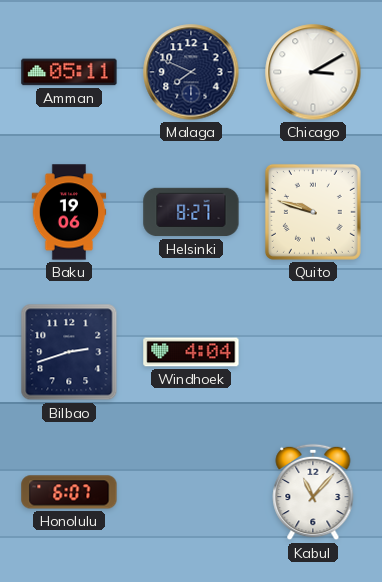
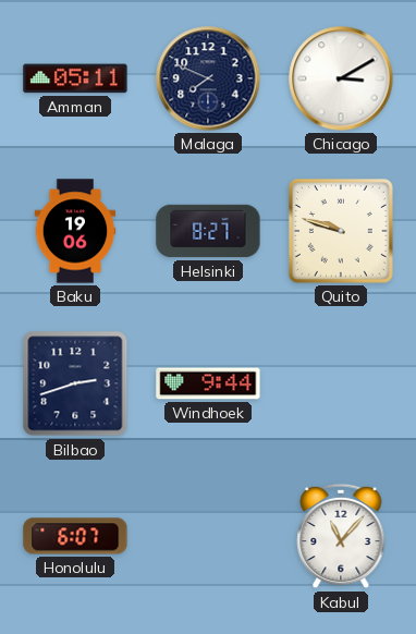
Windhoek: 4:04 -> 9:44 (208, 383)
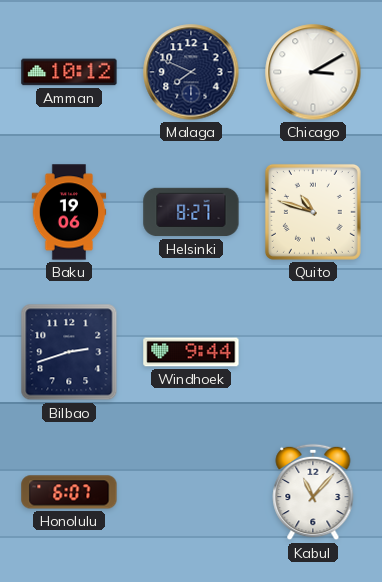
Amman: 05:11 -> 10:12 (69, 72)
Quito: 9:48 -> 10:48 (313, 212)
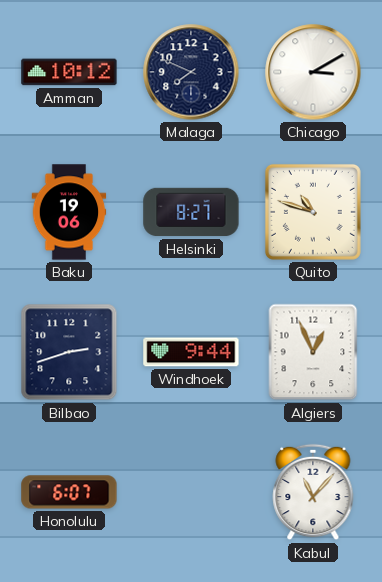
Algiers: none -> 12:56 (313, 352)
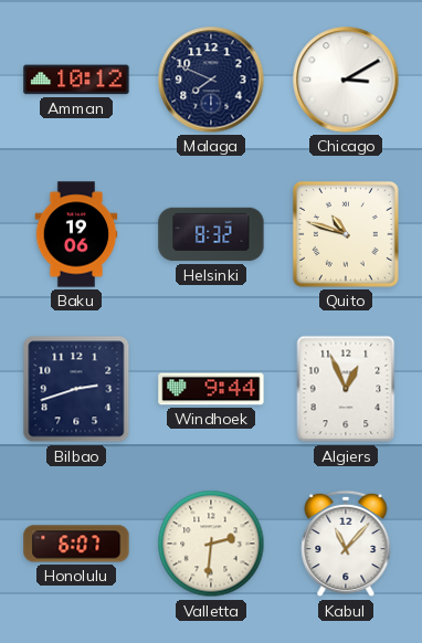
Helsinki: 8:27 -> 8:32 (211, 234)
Valletta: none -> 2:31 (211, 544)
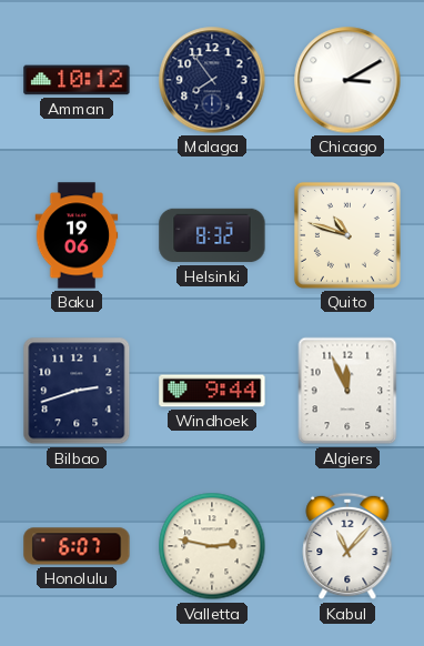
Malaga: 7:49 -> 7:54 (212, 80)
Algiers: 12:56 -> 11:56 (347, 391)
Valletta: 2:31 -> 2:47 (212, 546)
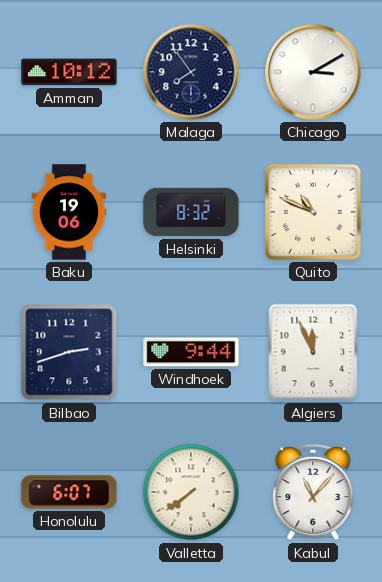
Quito: 10:48 -> 10:49 (313, 212)
Valletta: 2:47 -> 7:39 (191, 492)
